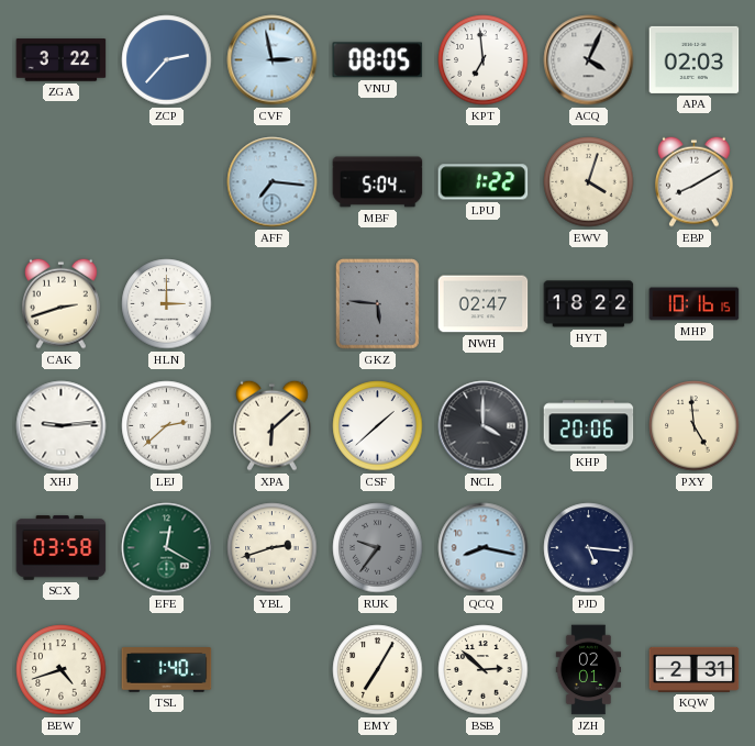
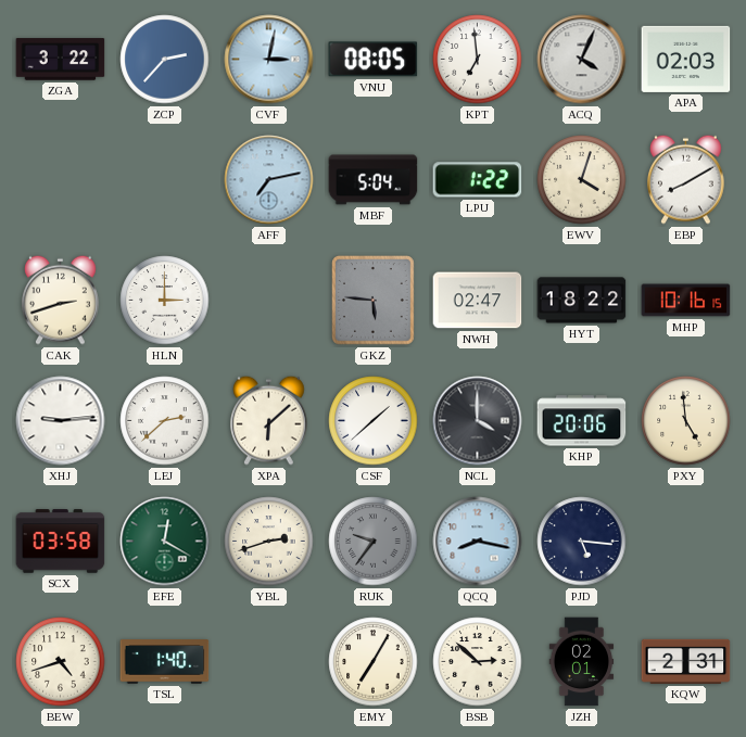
CVF: 2:58 -> 3:02 (269, 60)
AFF: 7:16 -> 7:13 (269, 180)
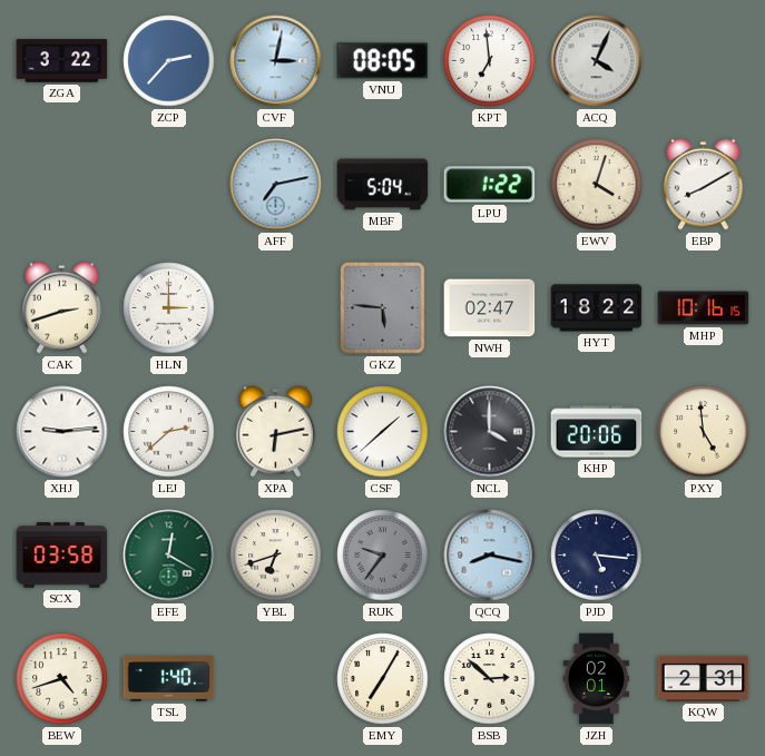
APA: 02:03 -> none (686, 59)
XPA: 6:08 -> 6:13 (276, 431)
YBL: 2:42 -> 6:42 (276, 556)
